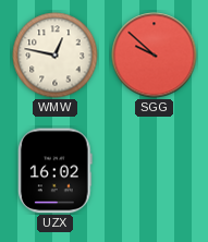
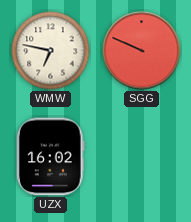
WMW: 12:47 -> 6:47 (51, 51)
SGG: 9:52 -> 9:49 (142, 51)
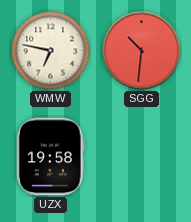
SGG: 9:49 -> 10:31 (142, 51)
UZX: 16:02 -> 19:58 (50, 157)
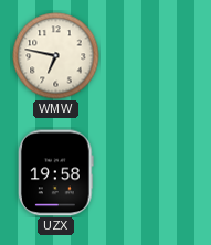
SGG: 10:31 -> none (142, 51)
